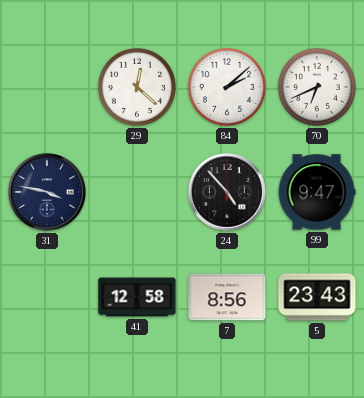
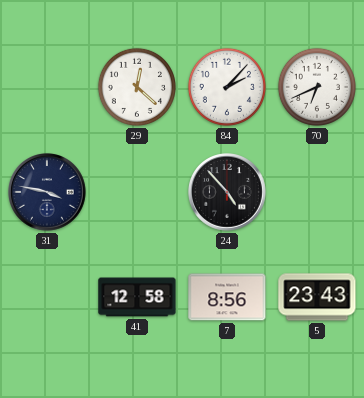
84: 2:08 -> 2:07 (227, 87)
99: 9:47 -> none (317, 192)
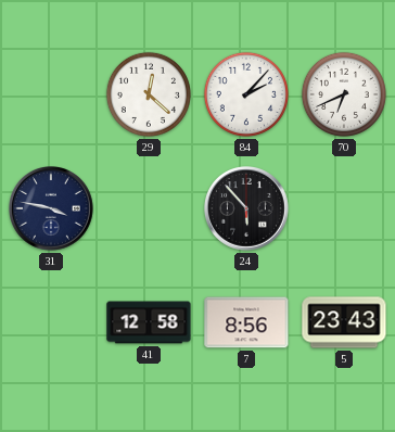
24: 4:53 -> 5:53 (247, 209)
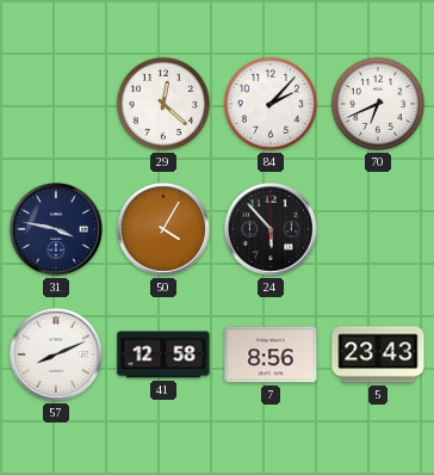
50: none -> 4:05 (165, 230)
57: none -> 8:11 (57, 356)
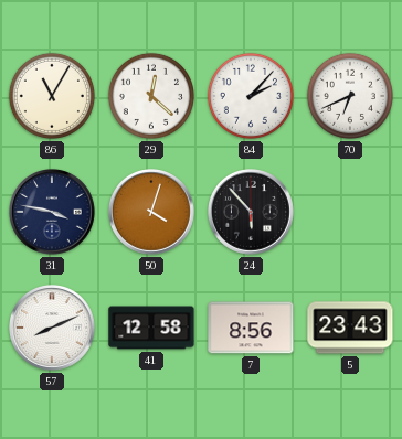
86: none -> 11:05 (52, 96)
50: 4:05 -> 4:03 (152, 213)
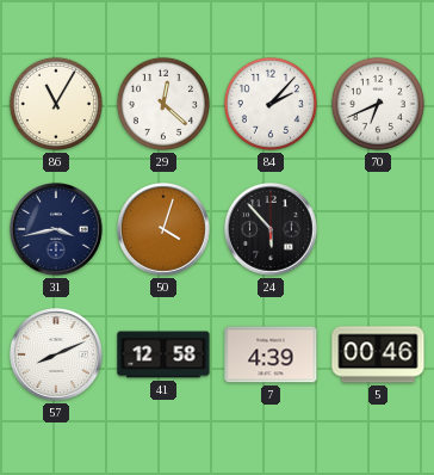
31: 3:47 -> 3:43 (57, 230)
7: 8:56 -> 4:39 (271, 354)
5: 23:43 -> 00:46 (378, 354)
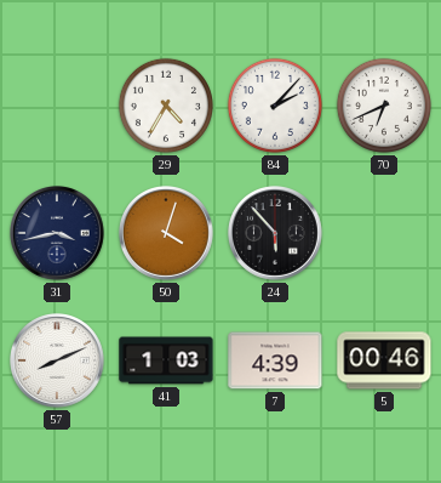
86: 11:05 -> none (56, 104)
29: 12:22 -> 4:35 (166, 106)
41: 12:58 -> 1:03 (166, 360)
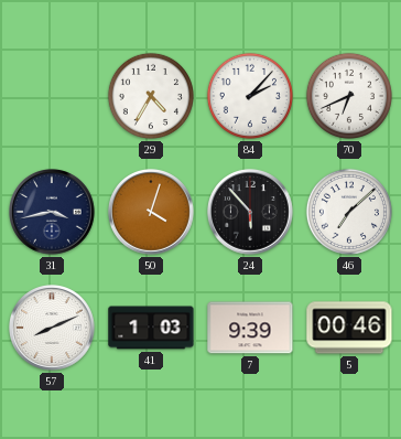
46: none -> 7:08 (349, 212)
7: 4:39 -> 9:39 (250, 328)
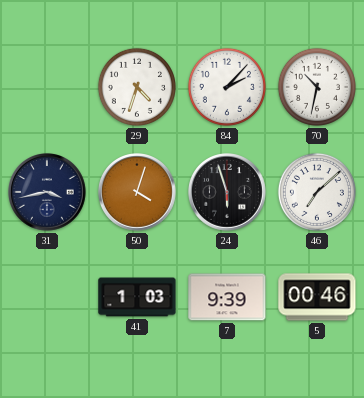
29: 4:35 -> 4:33 (137, 87)
70: 6:41 -> 10:32 (317, 87)
24: 5:53 -> 5:57 (228, 193)
57: 8:11 -> none (53, 329)
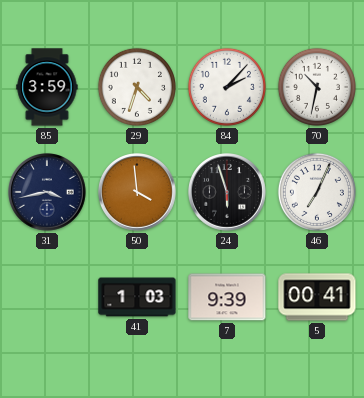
85: none -> 3:59 (47, 87)
50: 4:03 -> 3:59 (138, 193)
46: 7:08 -> 7:04 (317, 192)
5: 00:46 -> 00:41 (317, 297)
